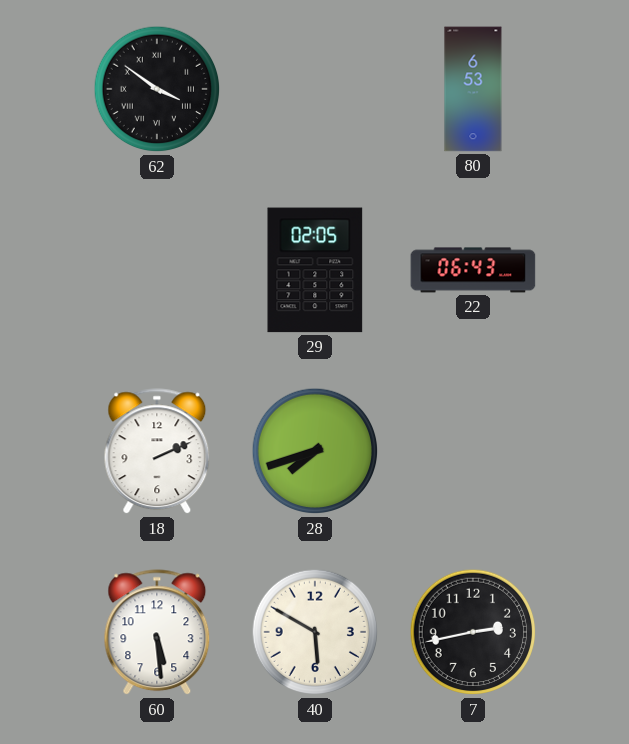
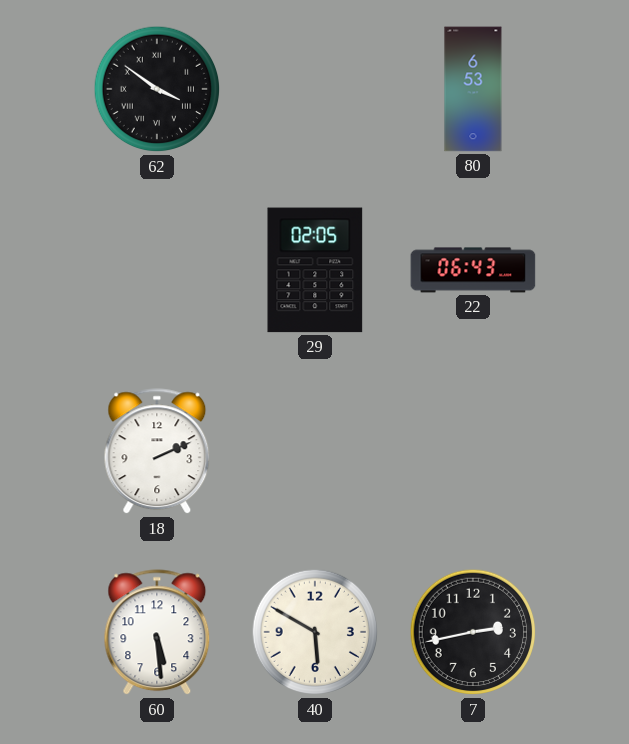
28: 7:42 -> none (315, 451)
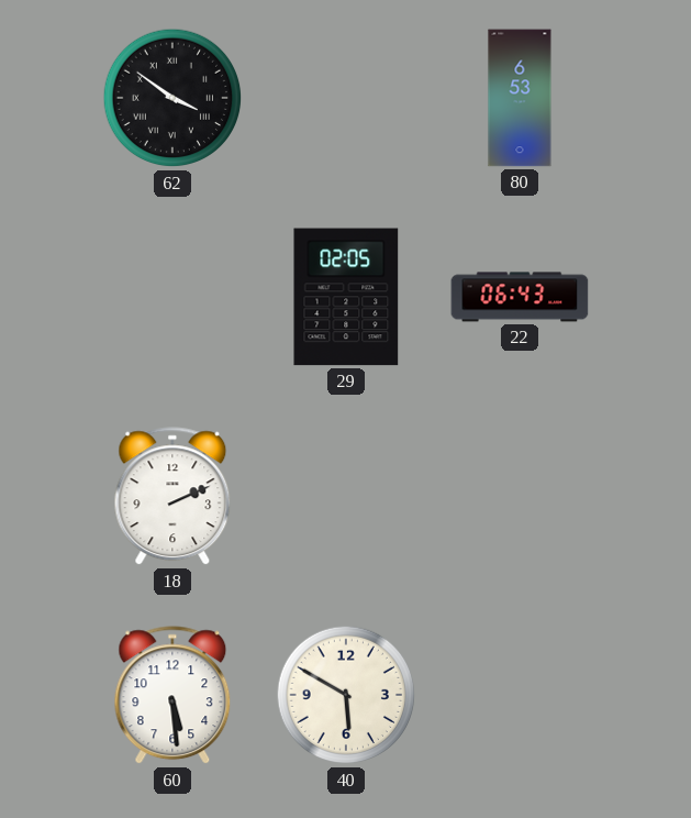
7: 2:43 -> none (473, 632)
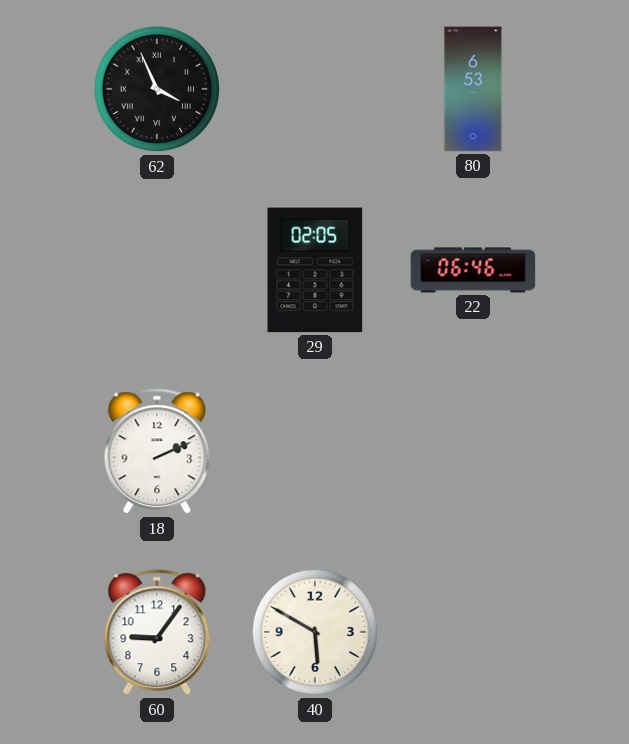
62: 3:51 -> 3:56 (157, 89)
22: 06:43 -> 06:46 (473, 270)
60: 5:29 -> 9:06 (157, 633)
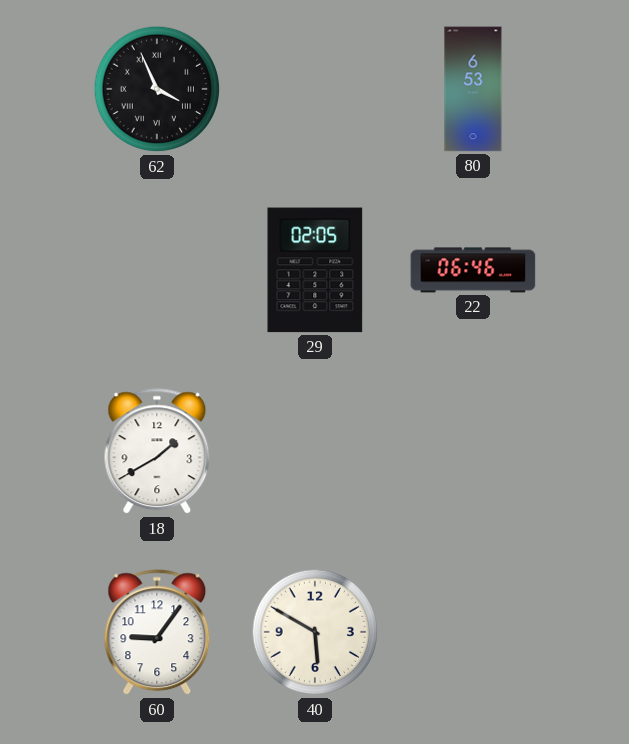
18: 2:11 -> 1:40 (157, 452)
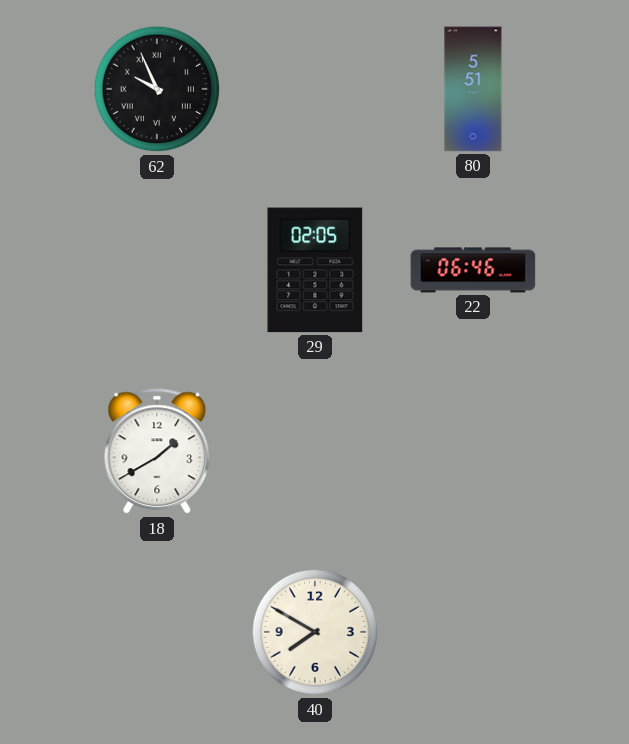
62: 3:56 -> 9:56 (157, 89)
80: 6:53 -> 5:51 (473, 89)
60: 9:06 -> none (157, 633)
40: 5:50 -> 7:50 (315, 632)
